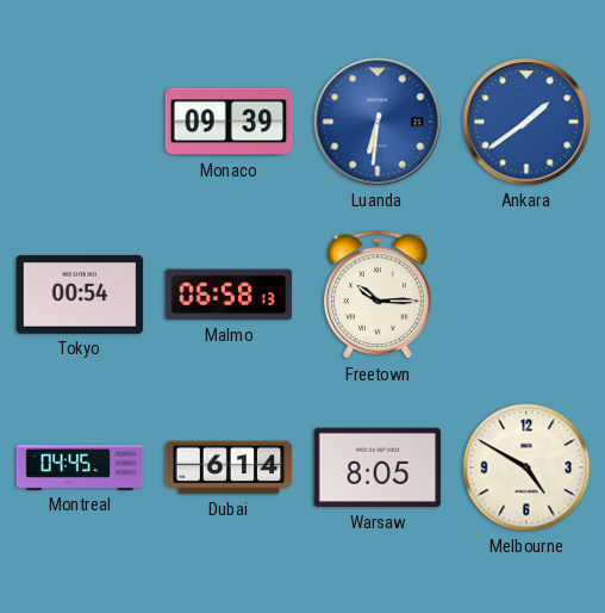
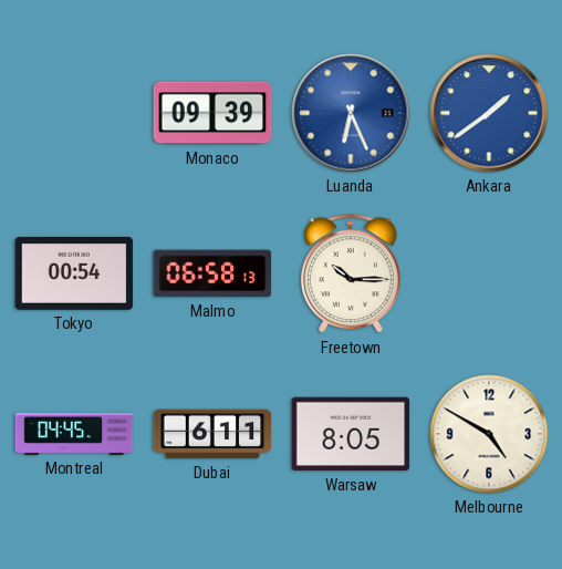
Luanda: 6:31 -> 6:26 (351, 113)
Dubai: 6:14 -> 6:11 (212, 434)
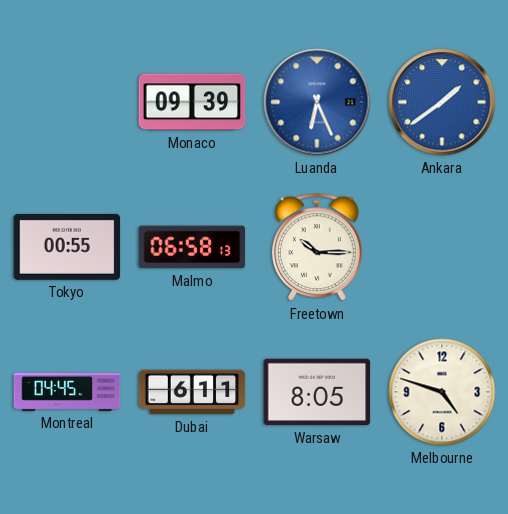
Tokyo: 00:54 -> 00:55 (67, 247)
Melbourne: 4:50 -> 4:48 (442, 392)
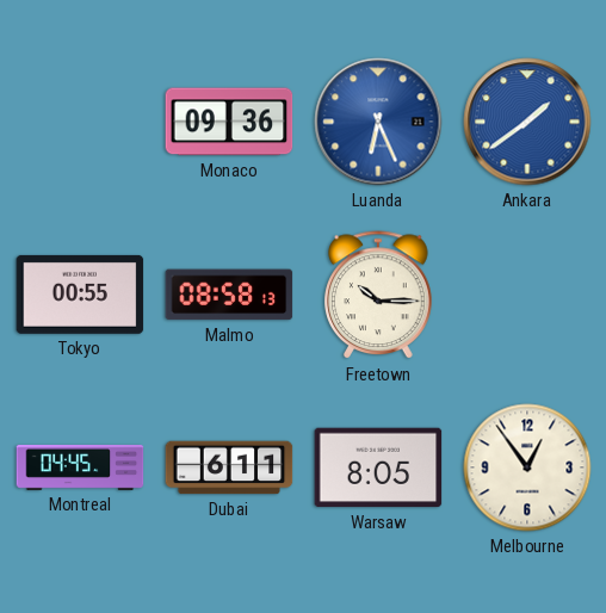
Monaco: 09:39 -> 09:36 (229, 122)
Malmo: 06:58 -> 08:58 (229, 295)
Melbourne: 4:48 -> 12:54 (527, 468)
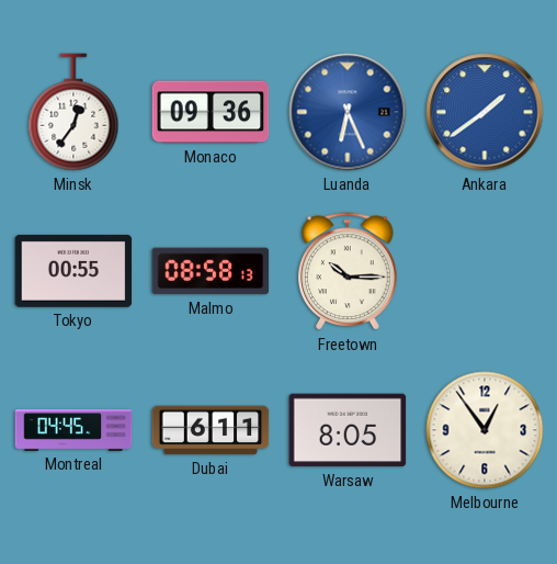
Minsk: none -> 12:36 (73, 112)
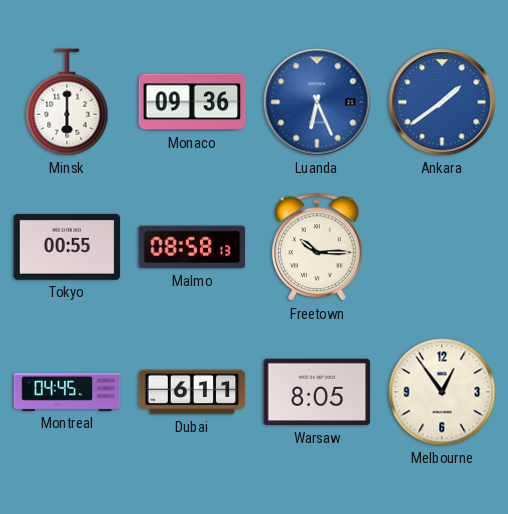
Minsk: 12:36 -> 6:00 (67, 102)
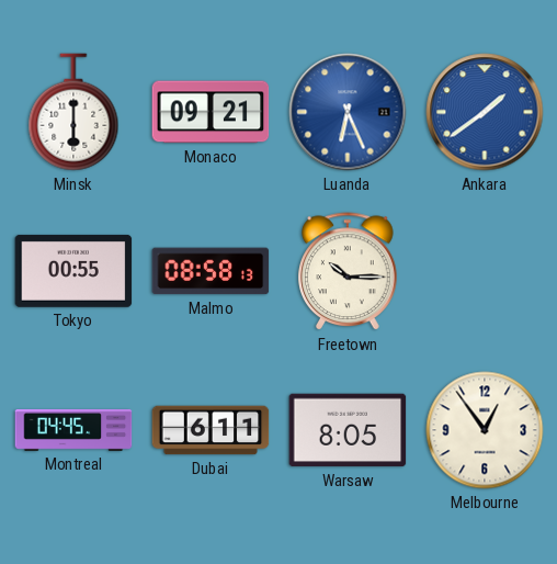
Monaco: 09:36 -> 09:21 (211, 112)
